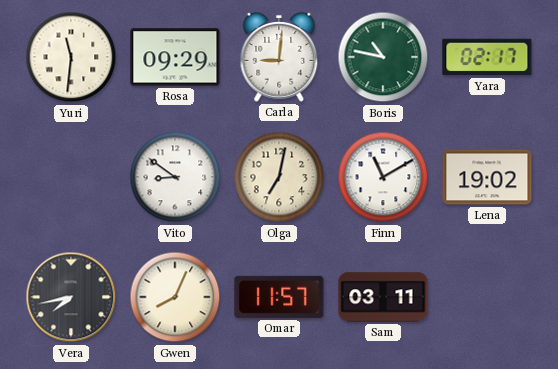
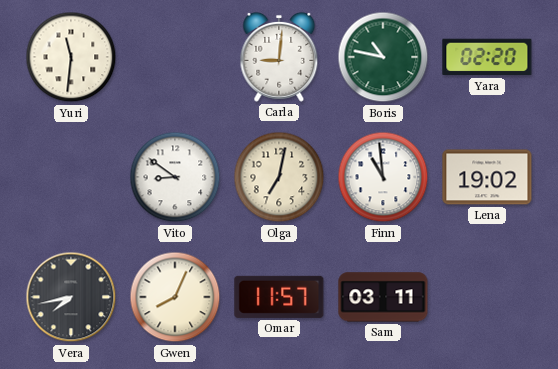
Rosa: 09:29 -> none (175, 57)
Yara: 02:17 -> 02:20 (487, 57)
Finn: 11:10 -> 10:59 (383, 177)
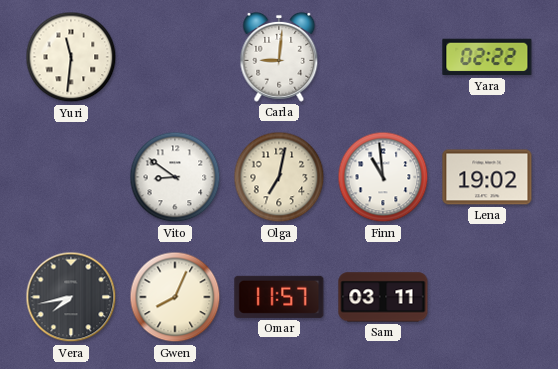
Boris: 10:47 -> none (383, 57)
Yara: 02:20 -> 02:22 (487, 57)
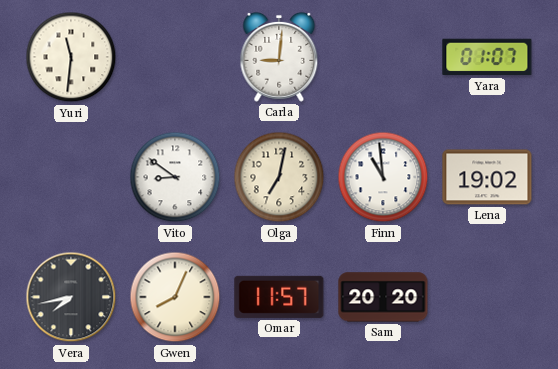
Yara: 02:22 -> 01:07 (487, 57)
Sam: 03:11 -> 20:20 (383, 297)
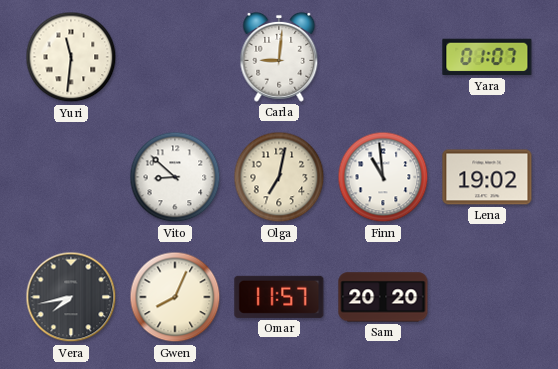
Vito: 8:51 -> 8:52 (175, 177)
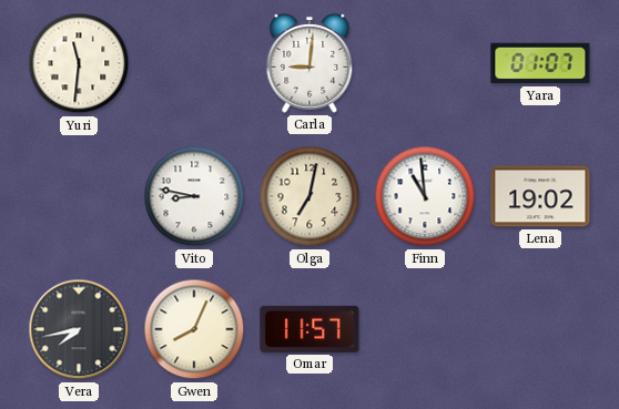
Vito: 8:52 -> 8:47 (194, 196)
Sam: 20:20 -> none (383, 297)
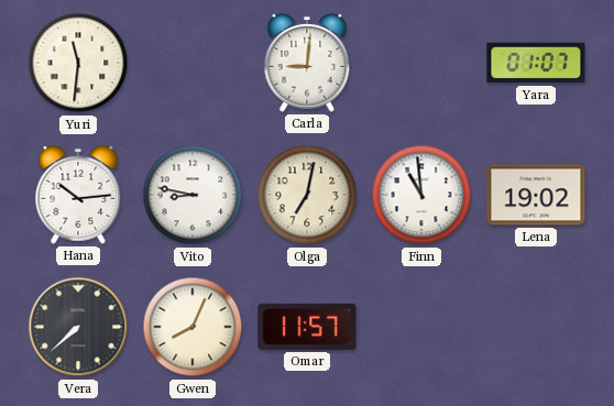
Hana: none -> 10:14 (78, 195)
Vera: 7:43 -> 7:38 (78, 327)
